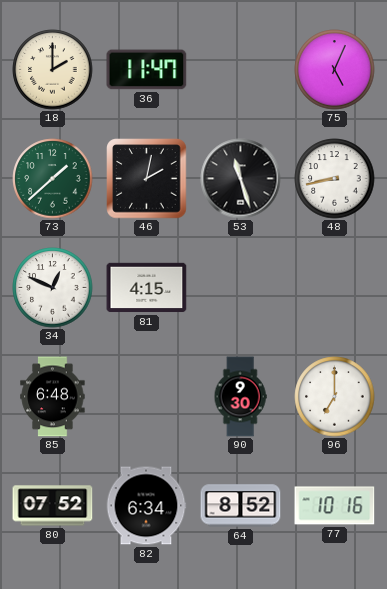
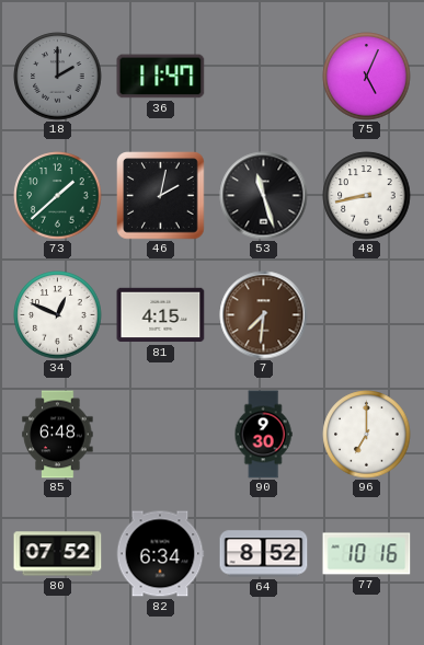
18 dial: cream -> grey (58, 77)
7: none -> 7:31 (264, 315)
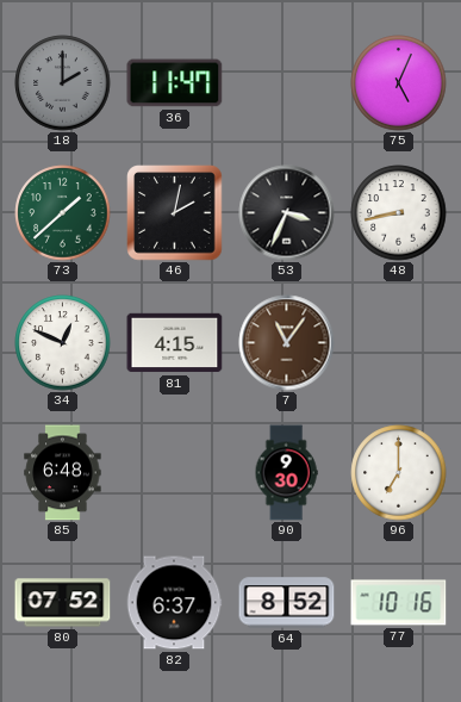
53: 11:27 -> 3:34 (287, 213)
7: 7:31 -> 11:06 (287, 343)
82: 6:34 -> 6:37 (174, 603)
